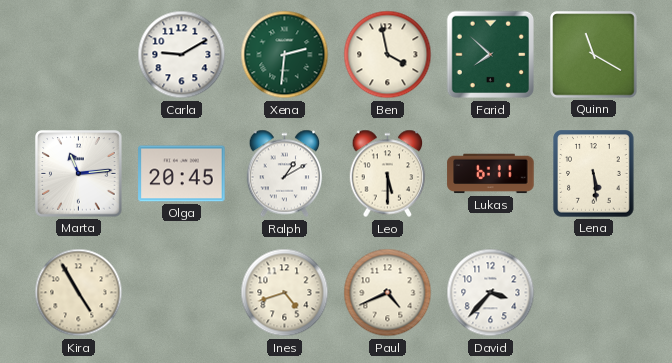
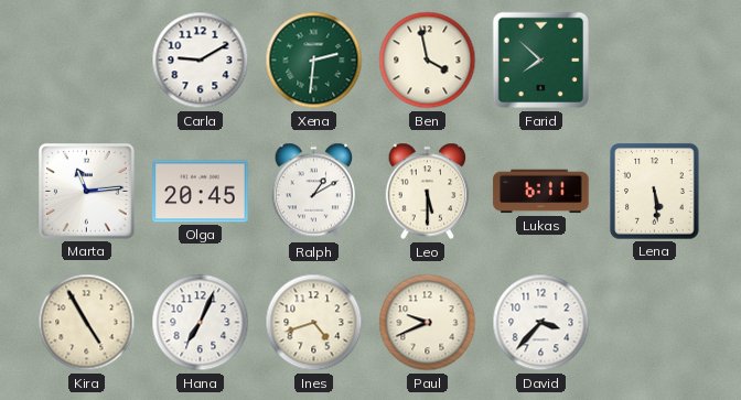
Quinn: 11:20 -> none (594, 55)
Hana: none -> 7:04 (201, 323)
Paul: 4:41 -> 9:41 (428, 323)
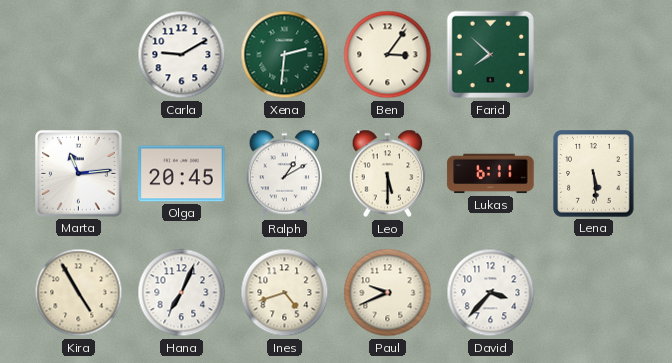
Ben: 3:58 -> 3:06 (388, 55)
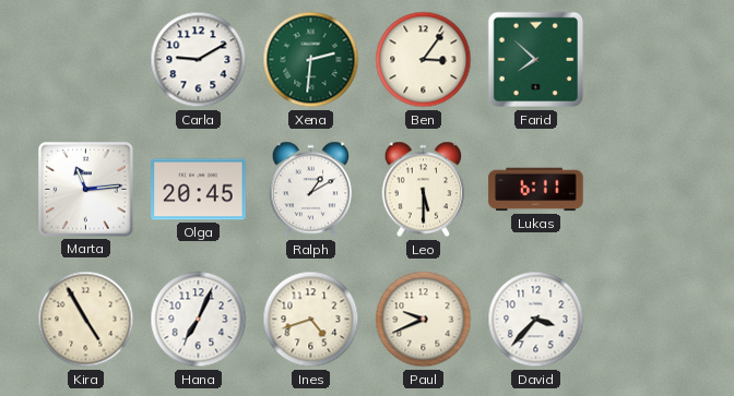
Lena: 5:29 -> none (594, 174)
